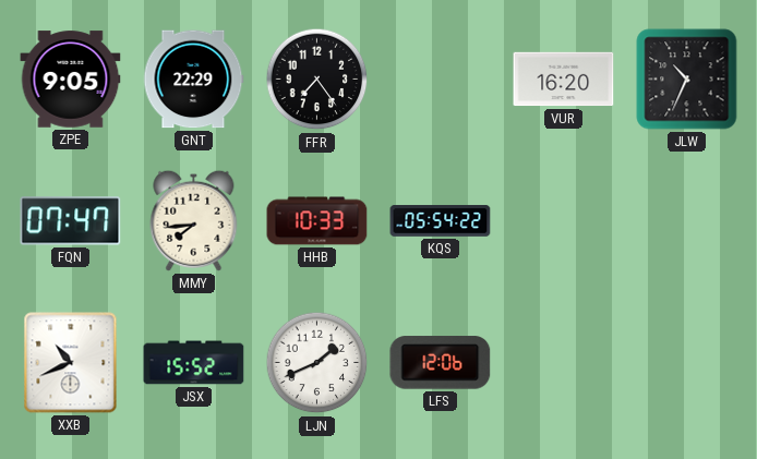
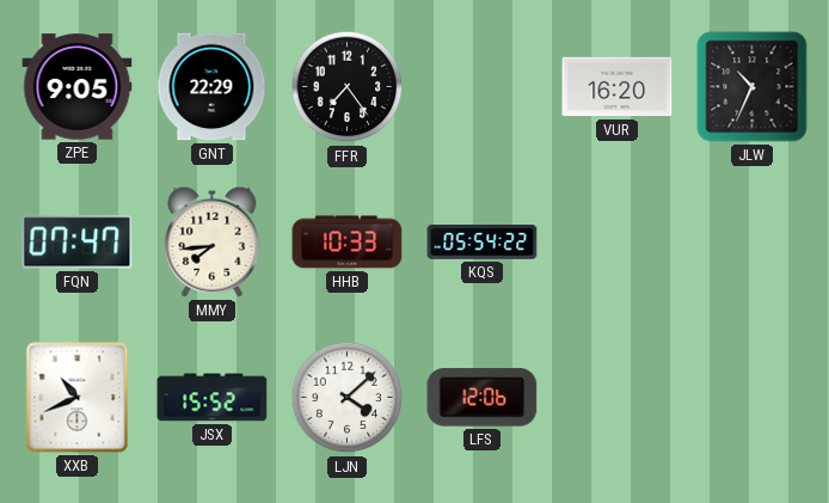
LJN: 1:41 -> 4:08 (348, 398)
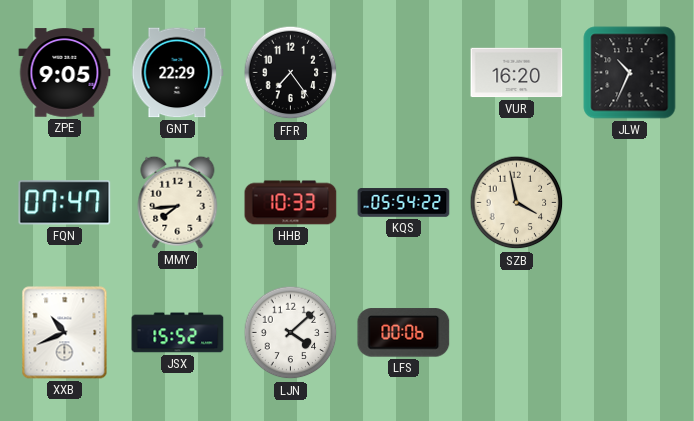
SZB: none -> 3:58 (517, 203)
LFS: 12:06 -> 00:06 (404, 333)
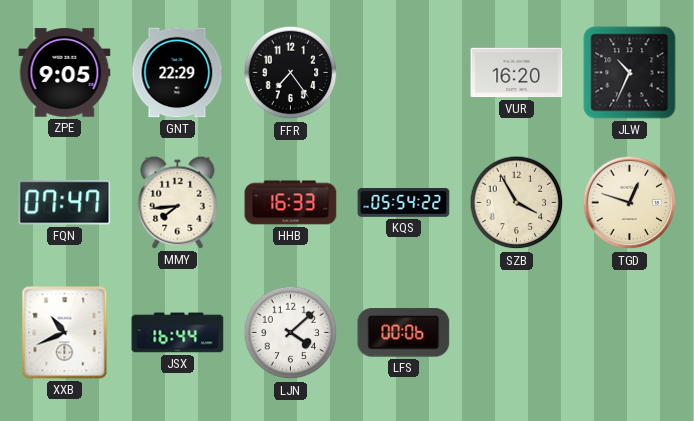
HHB: 10:33 -> 16:33 (291, 203)
SZB: 3:58 -> 3:55 (517, 203)
TGD: none -> 12:48 (630, 203)
JSX: 15:52 -> 16:44 (178, 333)
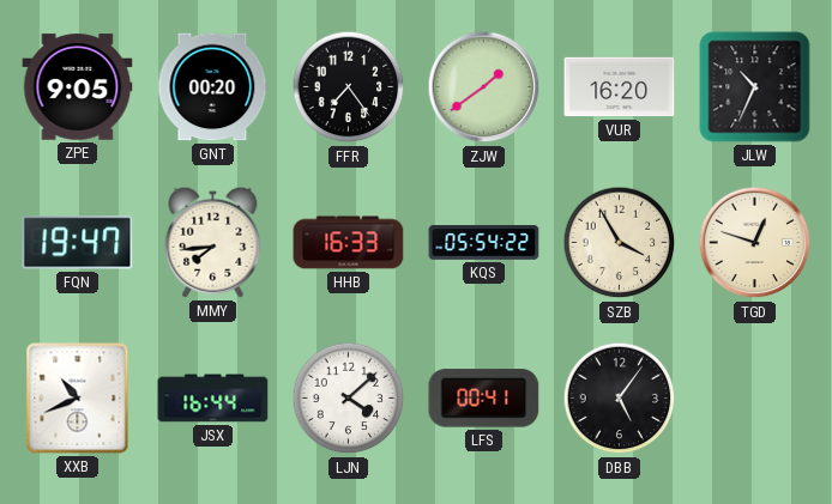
GNT: 22:29 -> 00:20 (213, 87)
ZJW: none -> 1:39 (484, 87)
FQN: 07:47 -> 19:47 (78, 243)
LFS: 00:06 -> 00:41 (484, 399)
DBB: none -> 5:06 (620, 399)
